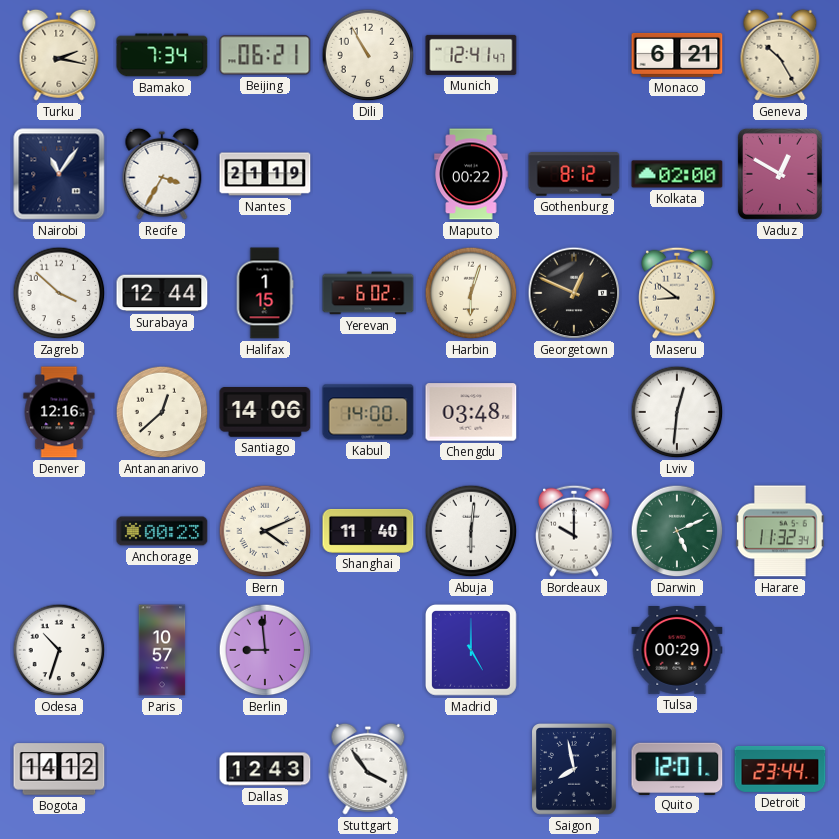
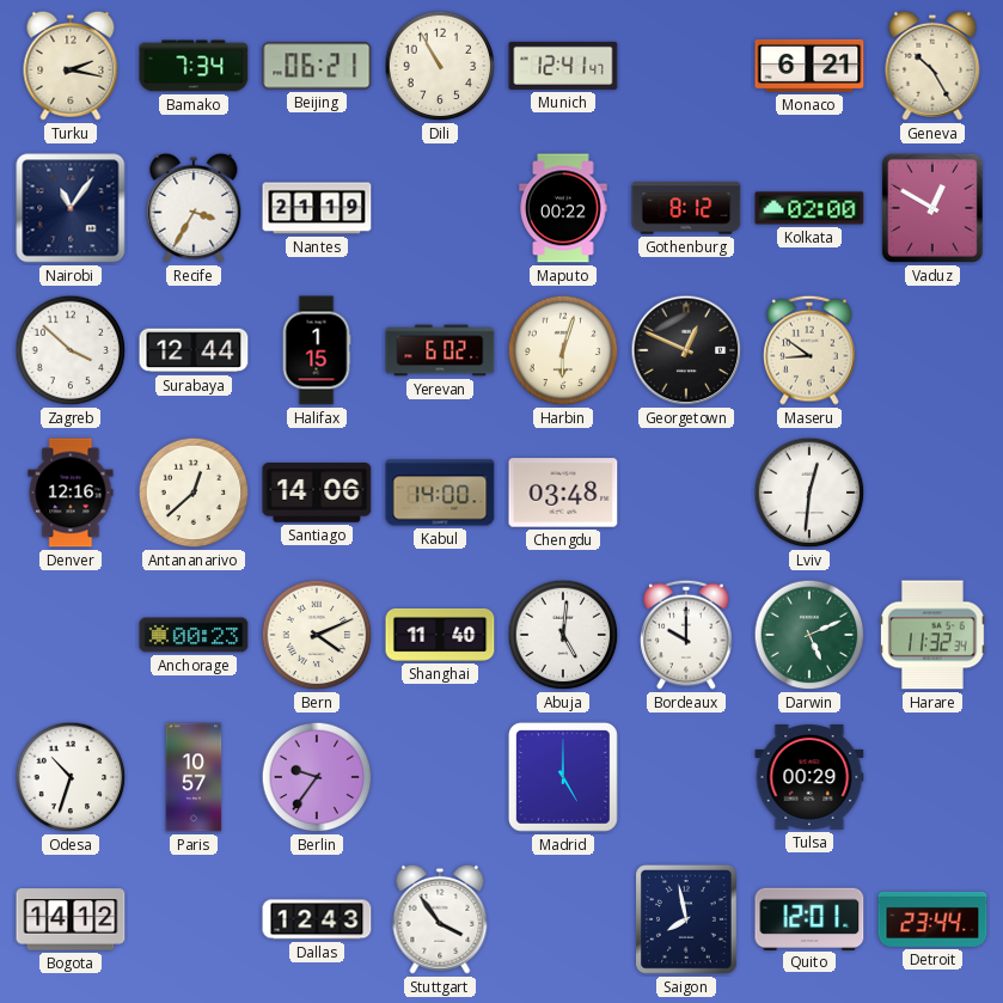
Abuja: 6:01 -> 5:01 (563, 635)
Berlin: 8:59 -> 9:36 (317, 777)
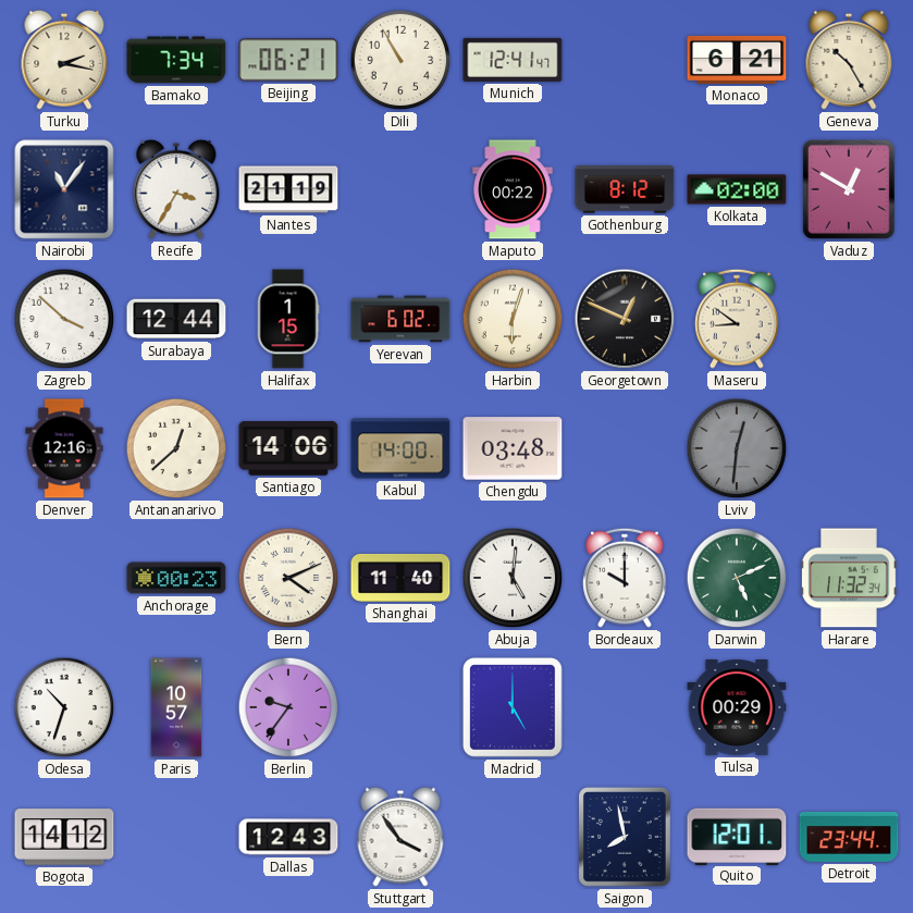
Lviv dial: white -> grey (737, 448)
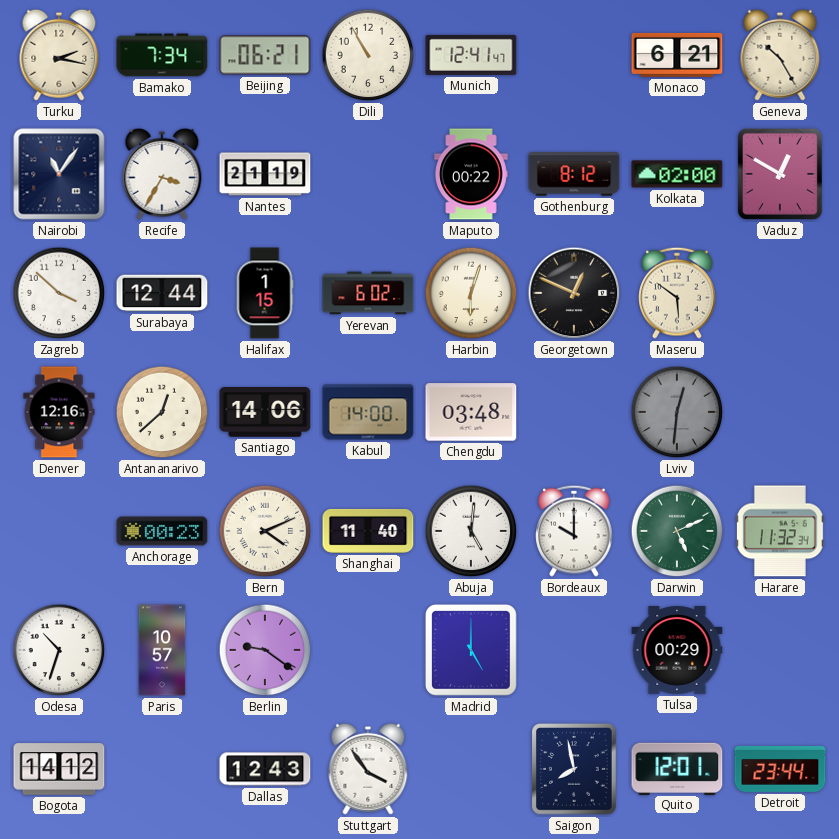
Maseru: 8:51 -> 5:51 (677, 293)
Berlin: 9:36 -> 9:21 (265, 650)
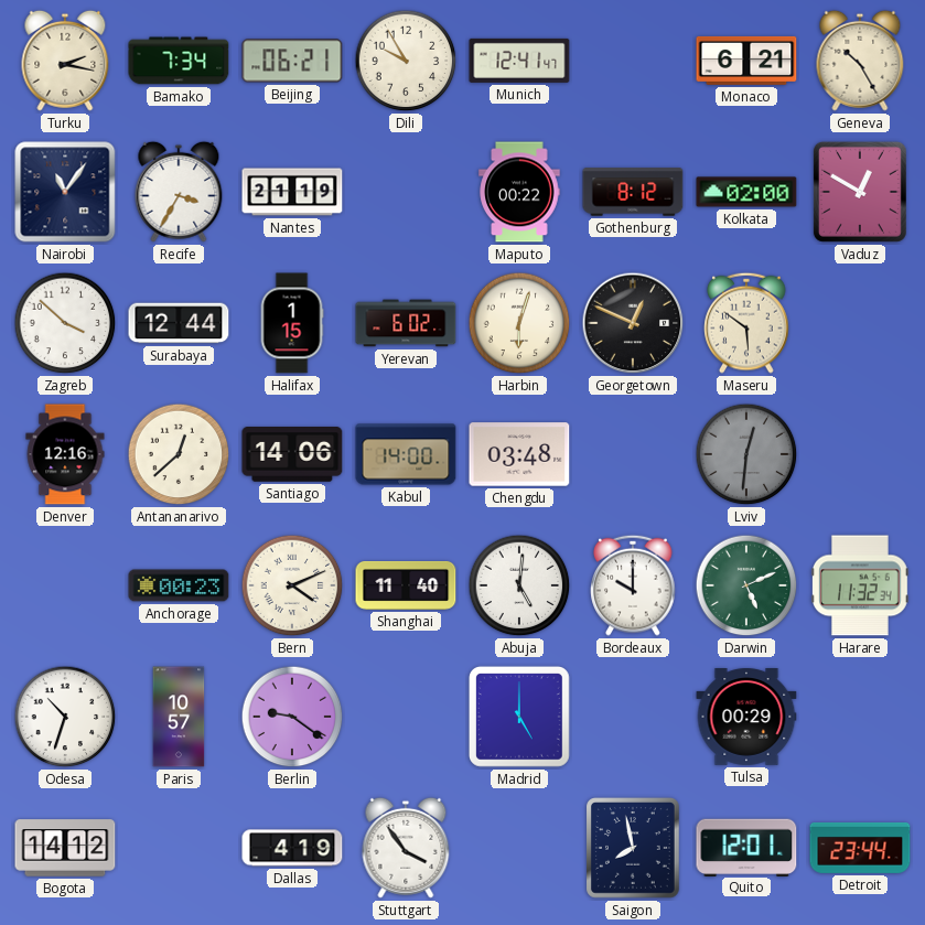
Dili: 10:55 -> 9:55 (406, 61)
Dallas: 12:43 -> 4:19 (292, 848)
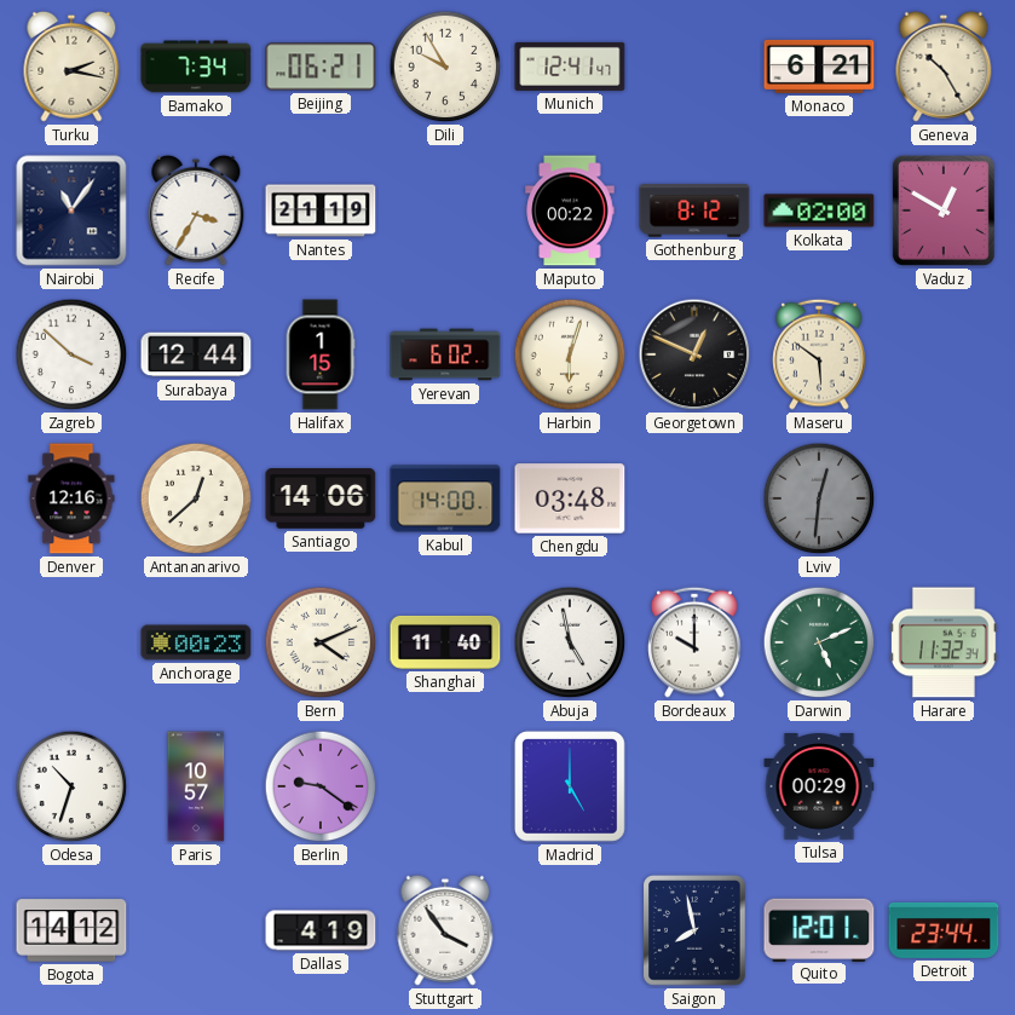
Abuja: 5:01 -> 4:58 (570, 642)
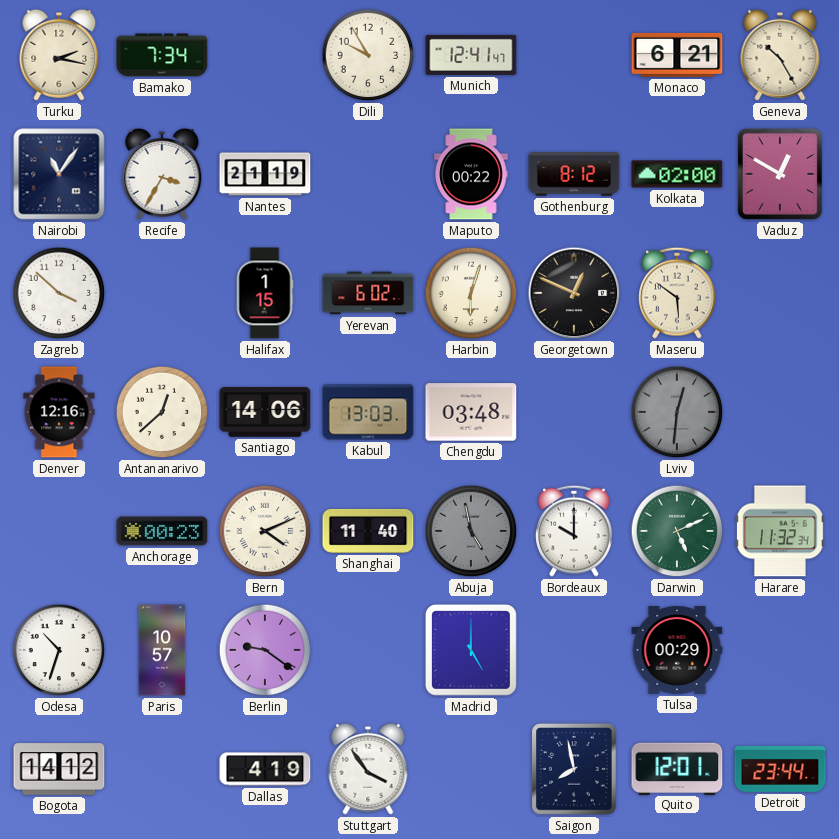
Beijing: 06:21 -> none (321, 67)
Surabaya: 12:44 -> none (196, 354)
Kabul: 14:00 -> 13:03 (368, 412)
Abuja dial: white -> grey (471, 531)
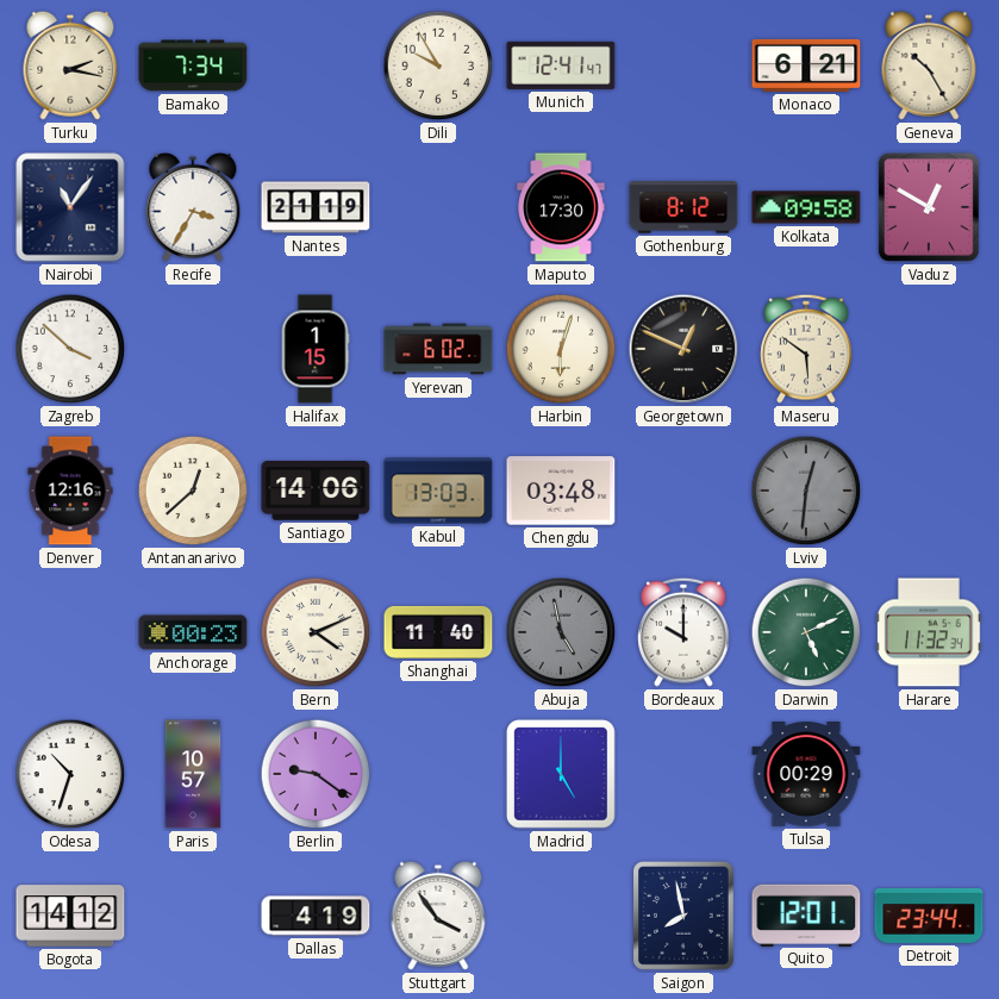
Maputo: 00:22 -> 17:30 (561, 207)
Kolkata: 02:00 -> 09:58 (806, 207)
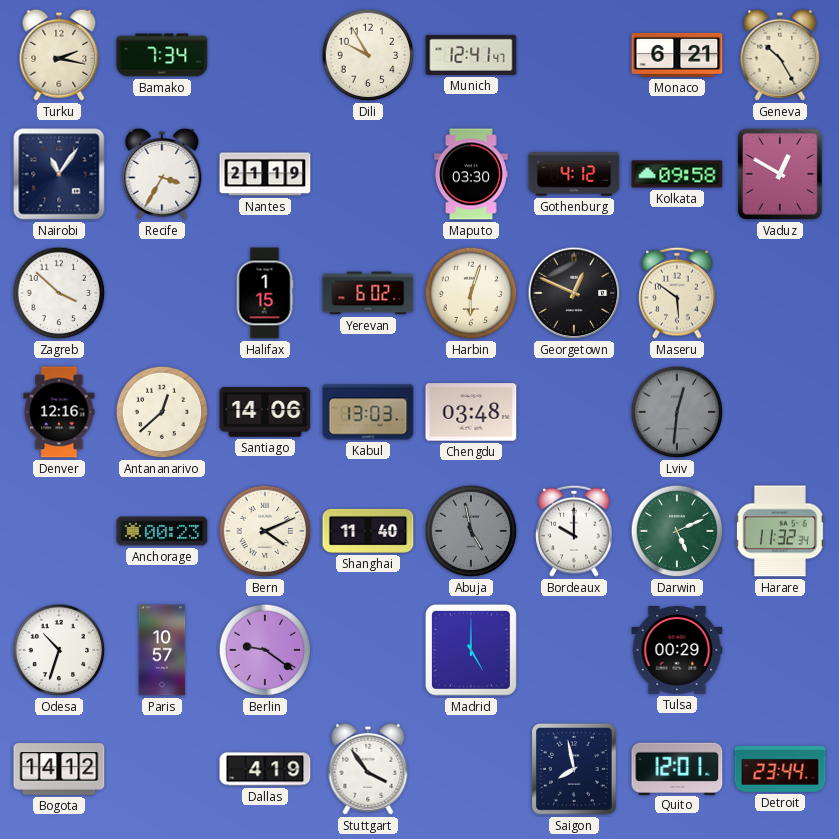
Maputo: 17:30 -> 03:30 (471, 174)
Gothenburg: 8:12 -> 4:12 (574, 174)
